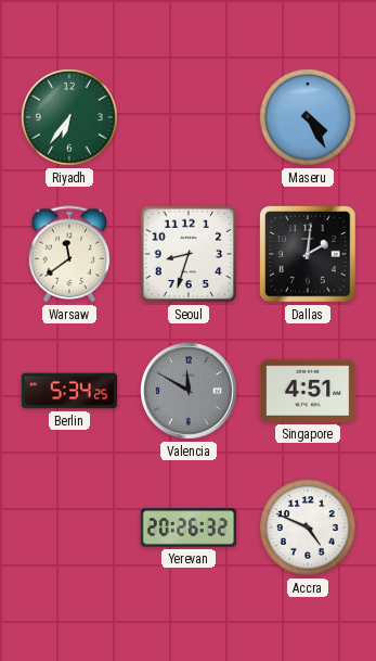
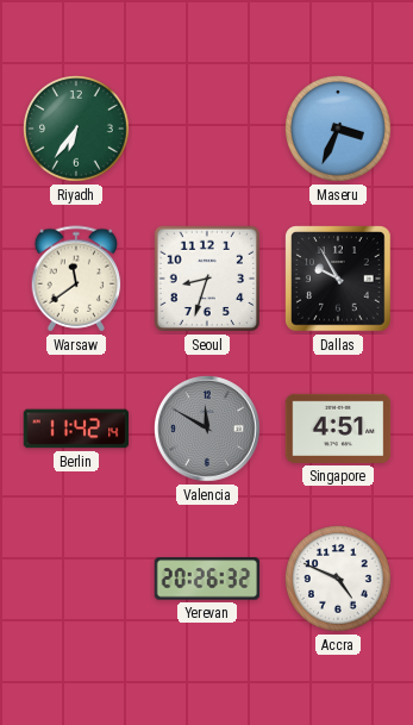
Maseru: 4:25 -> 3:34 (339, 130)
Dallas: 2:01 -> 9:55 (338, 279)
Berlin: 5:34 -> 11:42 (76, 429)
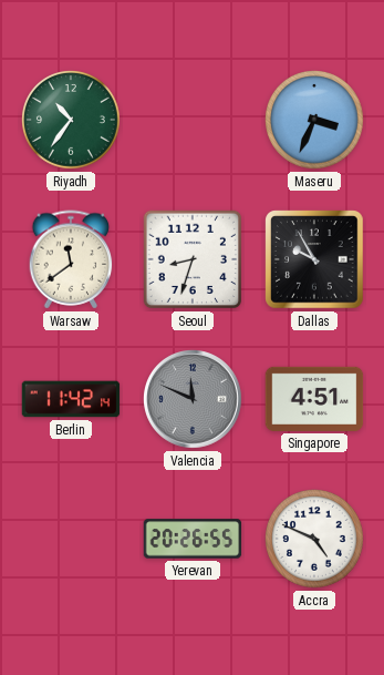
Riyadh: 6:36 -> 10:36 (72, 121)
Valencia: 11:50 -> 11:49 (194, 400)
Yerevan: 20:26:32 -> 20:26:55 (193, 539)
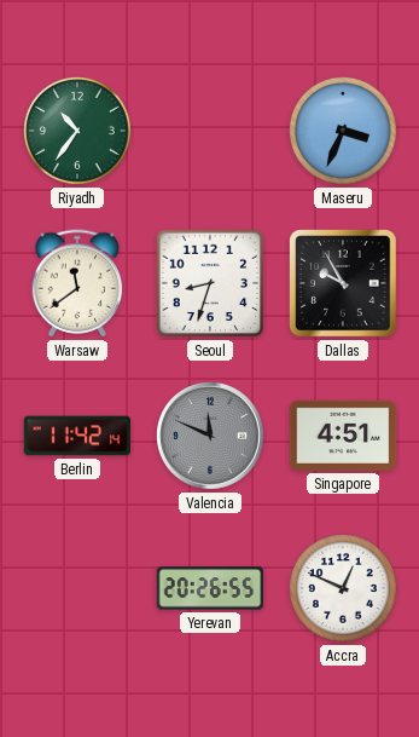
Accra: 4:49 -> 12:49 (344, 589)
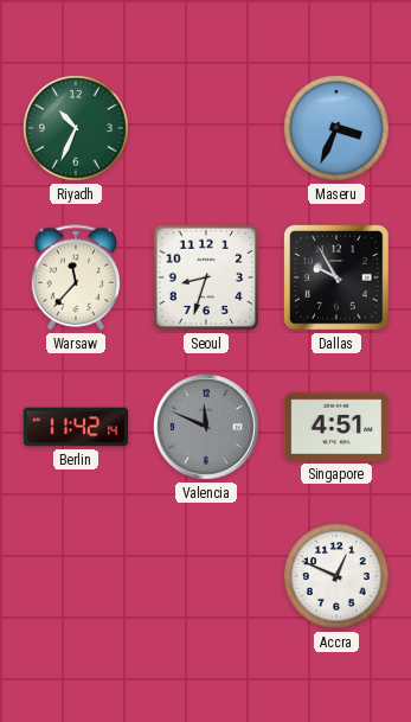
Riyadh: 10:36 -> 10:34 (77, 129)
Warsaw: 11:39 -> 11:37 (76, 277)
Yerevan: 20:26 -> none (210, 588)
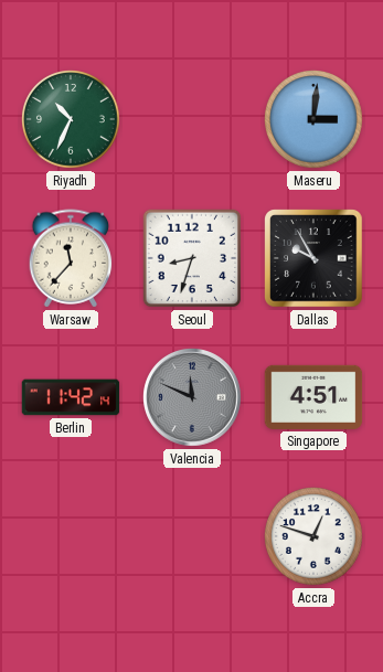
Maseru: 3:34 -> 3:01 (315, 120)
Accra: 12:49 -> 12:48 (315, 537)
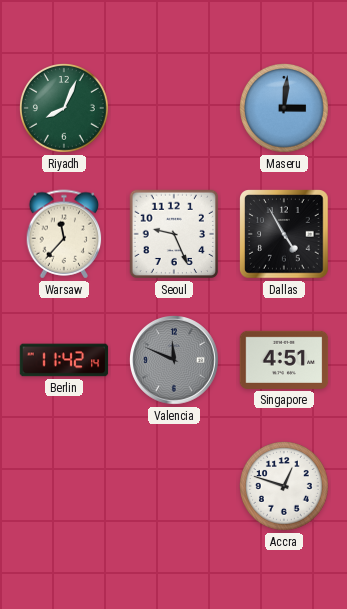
Riyadh: 10:34 -> 8:04 (65, 109)
Seoul: 8:33 -> 9:26 (174, 234)
Dallas: 9:55 -> 4:55 (284, 234)
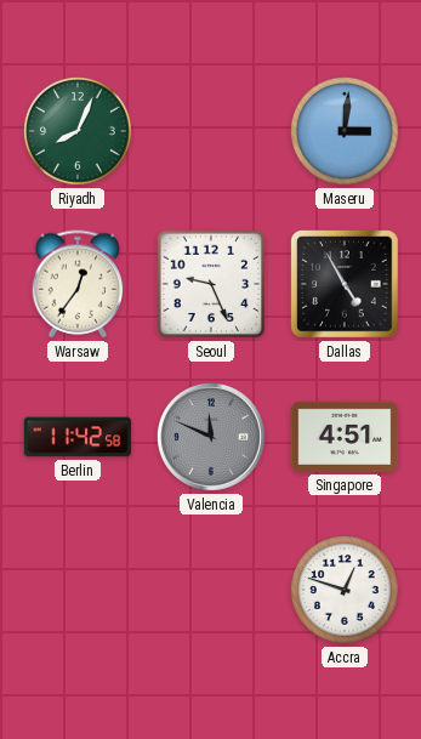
Warsaw: 11:37 -> 12:36 (78, 284)
Berlin: 11:42:14 -> 11:42:58 (78, 437)
